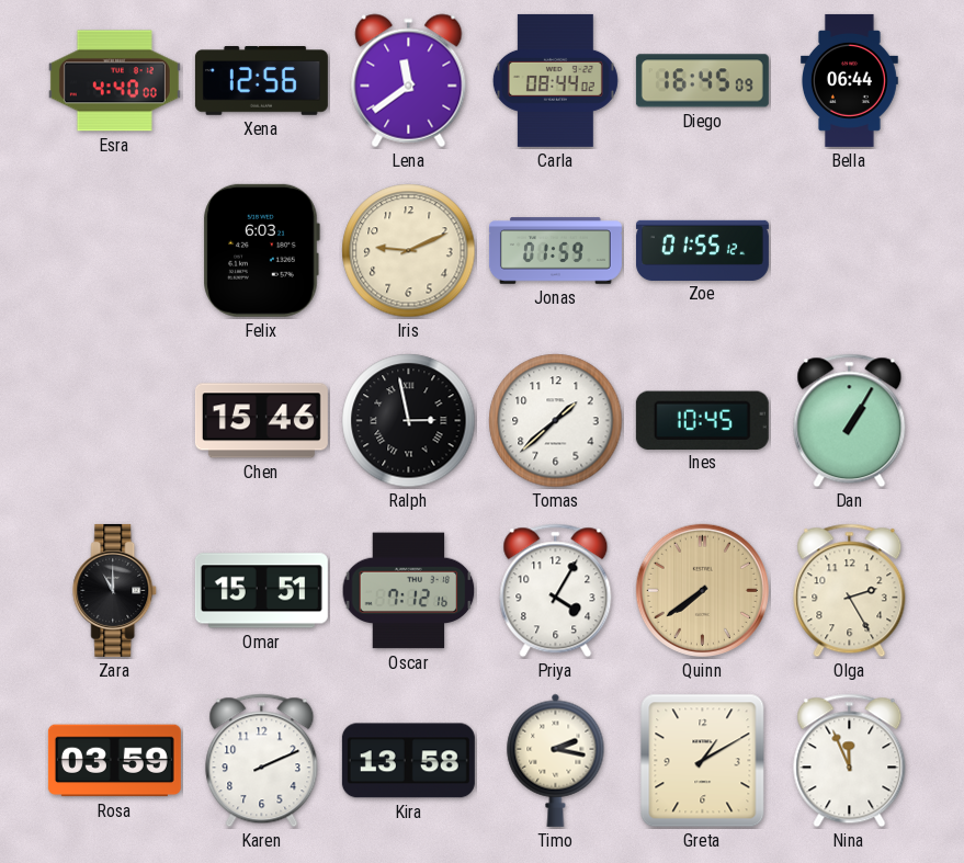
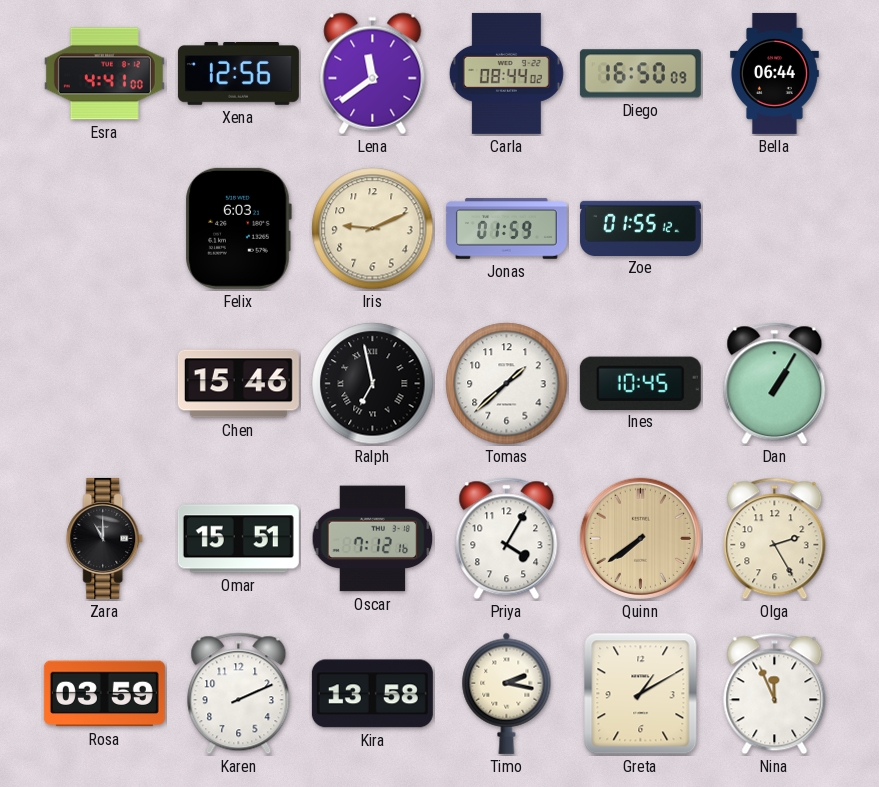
Esra: 4:40 -> 4:41 (104, 74)
Diego: 16:45 -> 16:50 (640, 74)
Ralph: 2:58 -> 6:58 (373, 384)
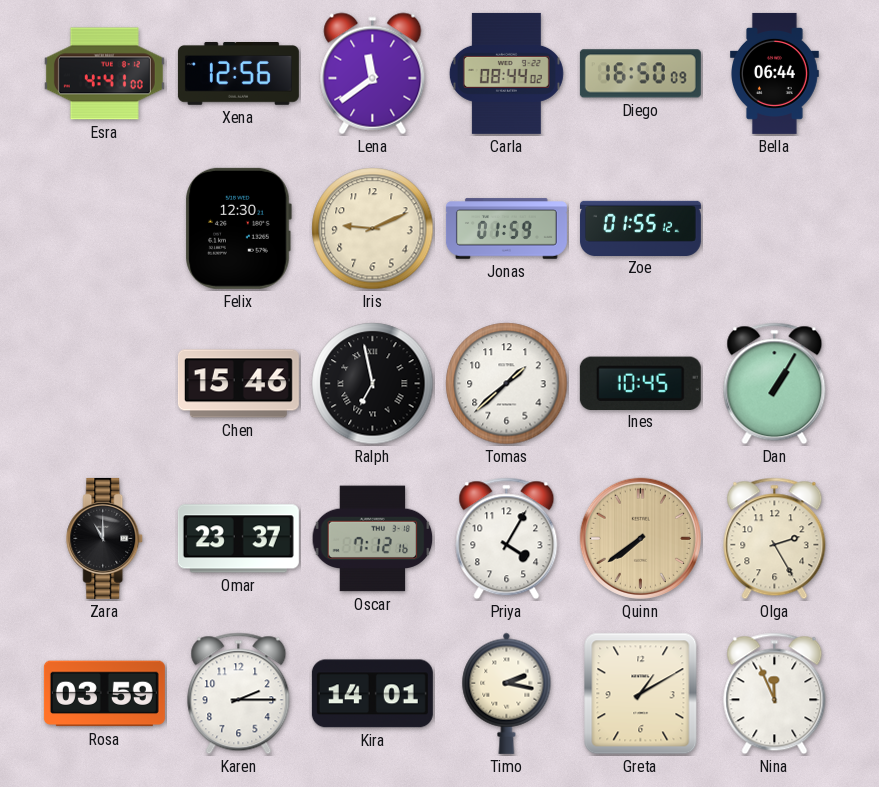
Felix: 6:03 -> 12:30 (238, 228)
Omar: 15:51 -> 23:37 (238, 539)
Karen: 2:11 -> 2:15 (239, 694)
Kira: 13:58 -> 14:01 (372, 694)
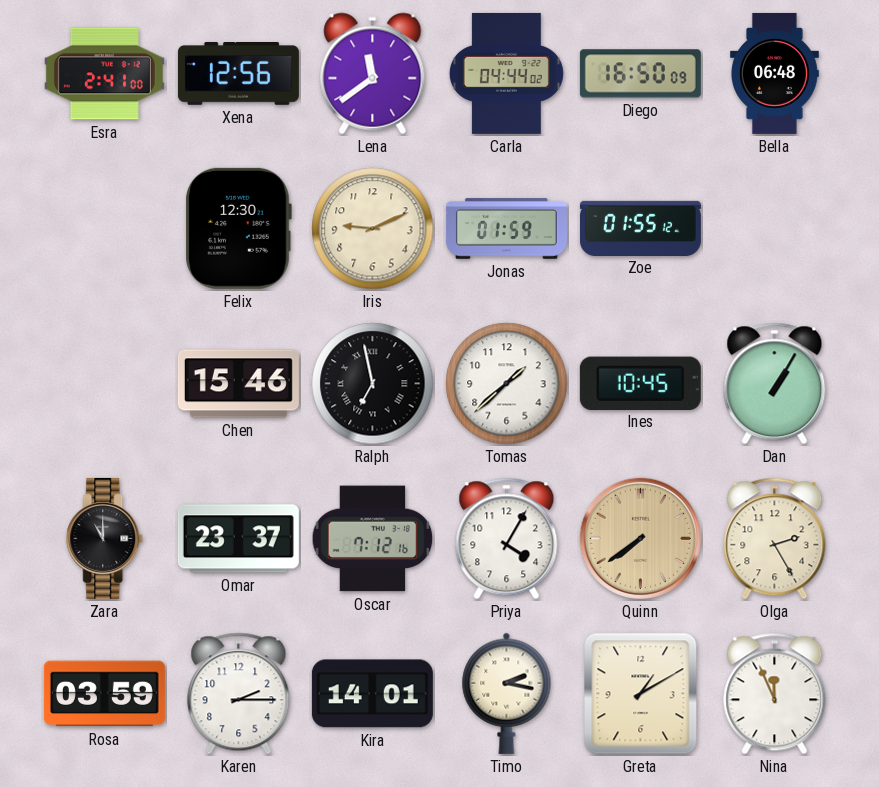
Esra: 4:41 -> 2:41 (104, 74)
Carla: 08:44 -> 04:44 (506, 73)
Bella: 06:44 -> 06:48 (775, 73)
